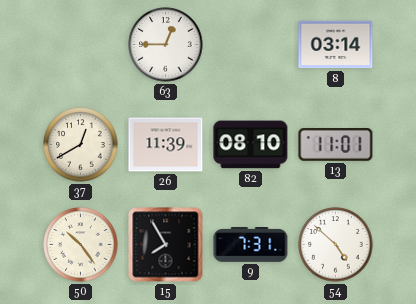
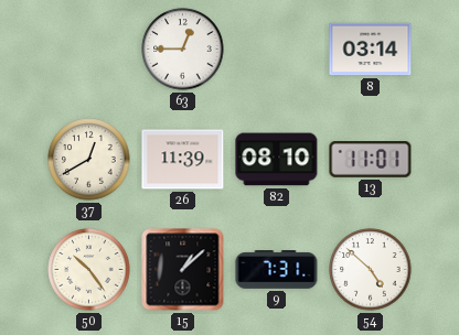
15: 7:55 -> 1:08 (183, 270)
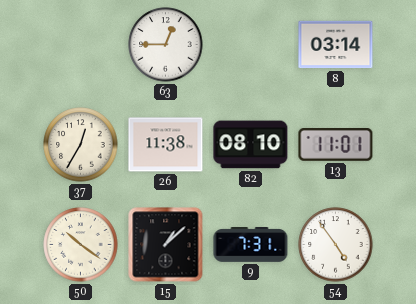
37: 12:40 -> 12:35 (81, 145)
26: 11:39 -> 11:38 (166, 145)
50: 10:24 -> 10:21 (81, 245)
54: 4:52 -> 4:54 (336, 245)
